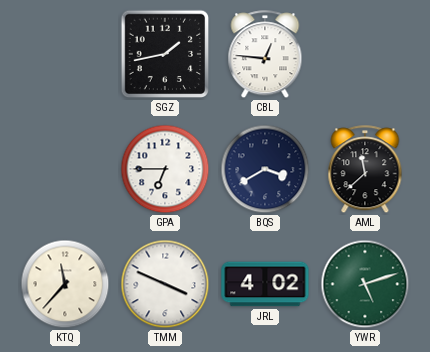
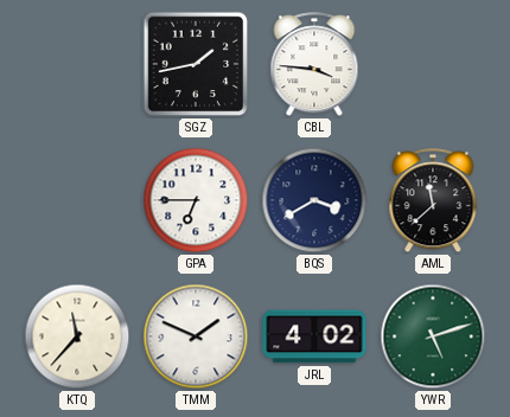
CBL: 12:46 -> 3:46 (314, 65)
TMM: 3:49 -> 1:49 (196, 336)
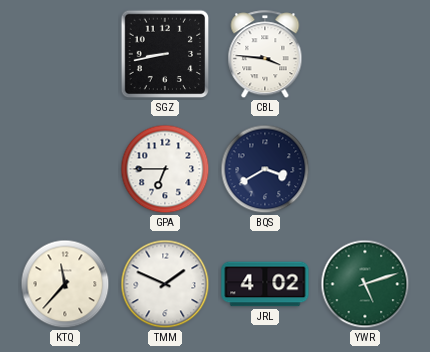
SGZ: 1:43 -> 8:43 (165, 54)
AML: 11:38 -> none (433, 201)
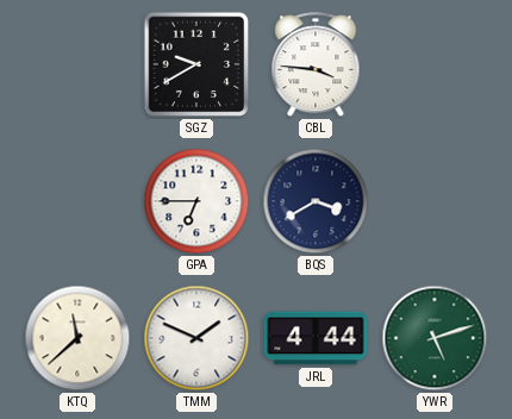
SGZ: 8:43 -> 9:40 (196, 64)
KTQ: 11:37 -> 11:38 (77, 338)
JRL: 4:02 -> 4:44 (316, 338)
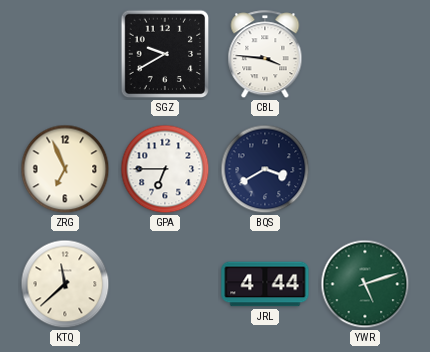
ZRG: none -> 6:56 (65, 169)
TMM: 1:49 -> none (196, 338)
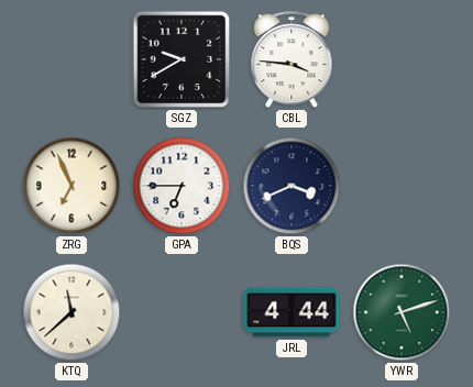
BQS: 3:40 -> 3:41 (291, 186)
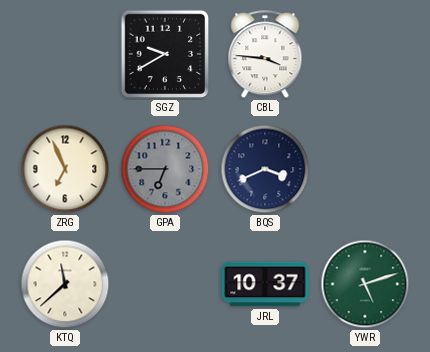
GPA dial: white -> grey (165, 169)
JRL: 4:44 -> 10:37 (265, 284)
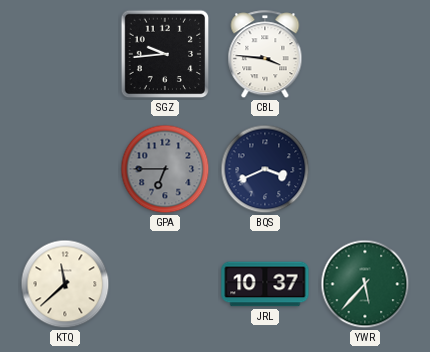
SGZ: 9:40 -> 9:44 (165, 54)
ZRG: 6:56 -> none (65, 169)
YWR: 5:12 -> 5:37 (365, 284)
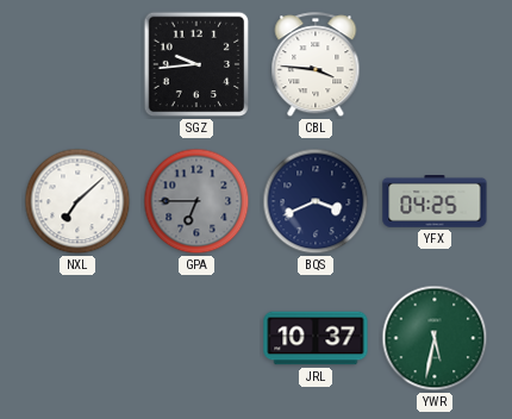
NXL: none -> 7:08 (77, 201)
YFX: none -> 04:25 (435, 202)
KTQ: 11:38 -> none (65, 284)
YWR: 5:37 -> 5:32 (435, 338)
